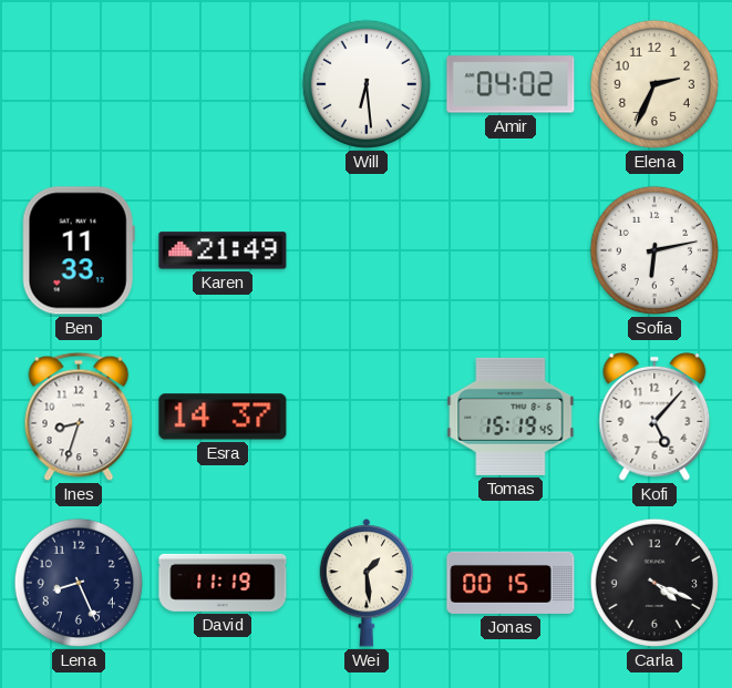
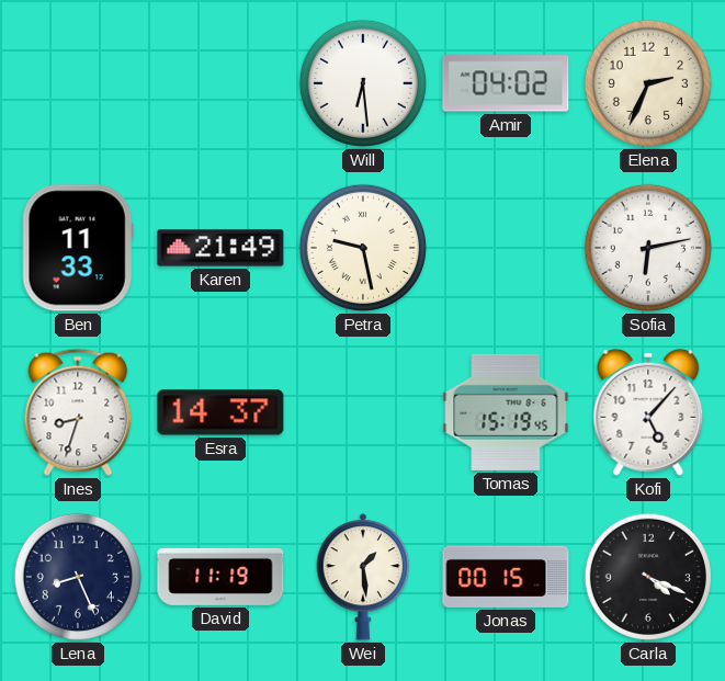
Petra: none -> 9:28 (363, 248)
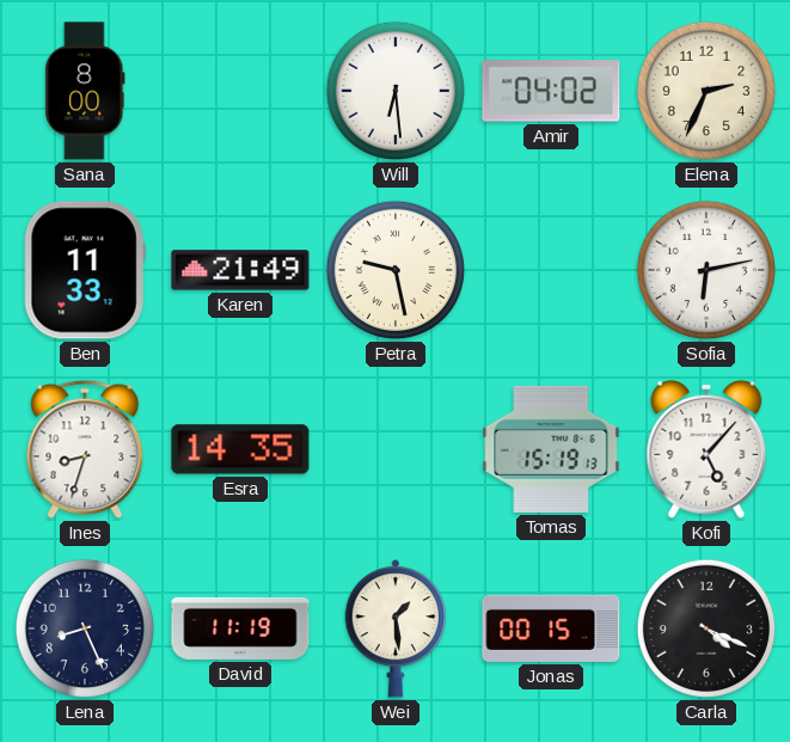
Sana: none -> 8:00 (85, 91)
Esra: 14:37 -> 14:35 (240, 449)
Tomas: 15:19:45 -> 15:19:13 (551, 449)
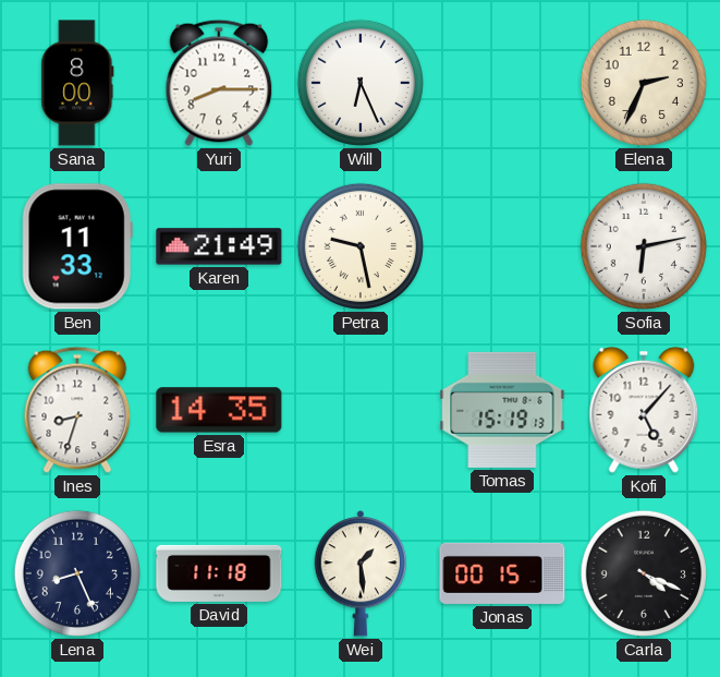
Yuri: none -> 8:15 (219, 83)
Will: 6:29 -> 6:26 (361, 83)
Amir: 04:02 -> none (551, 91)
David: 11:19 -> 11:18 (219, 573)
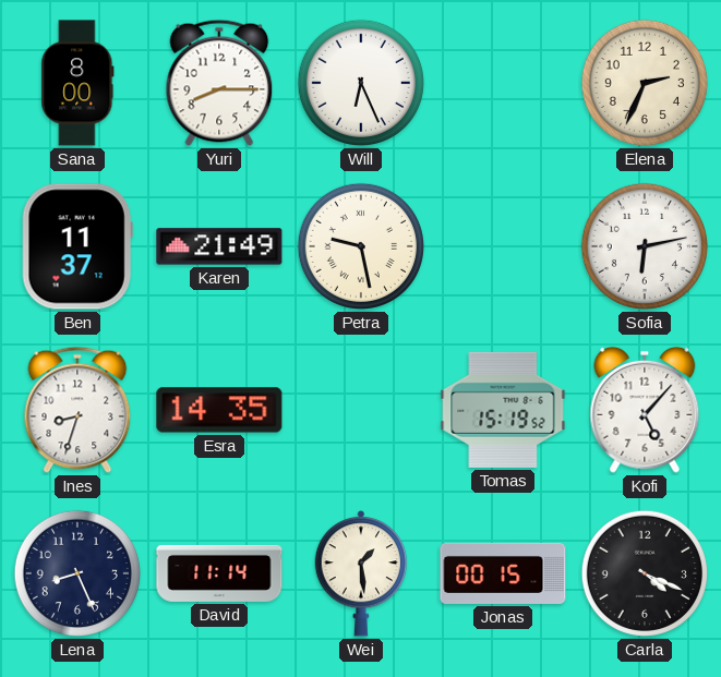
Ben: 11:33 -> 11:37 (77, 246)
Tomas: 15:19:13 -> 15:19:52 (503, 410)
David: 11:18 -> 11:14 (219, 573)
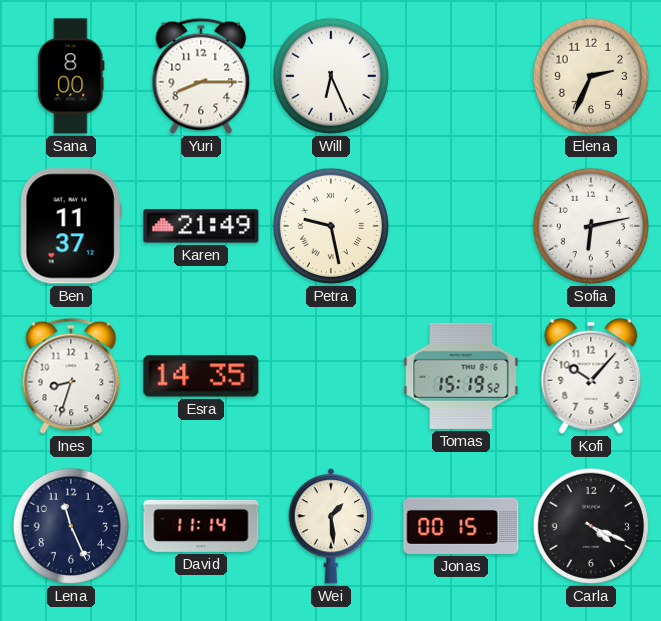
Kofi: 5:07 -> 10:07 (591, 376)
Lena: 8:26 -> 11:26 (71, 526)
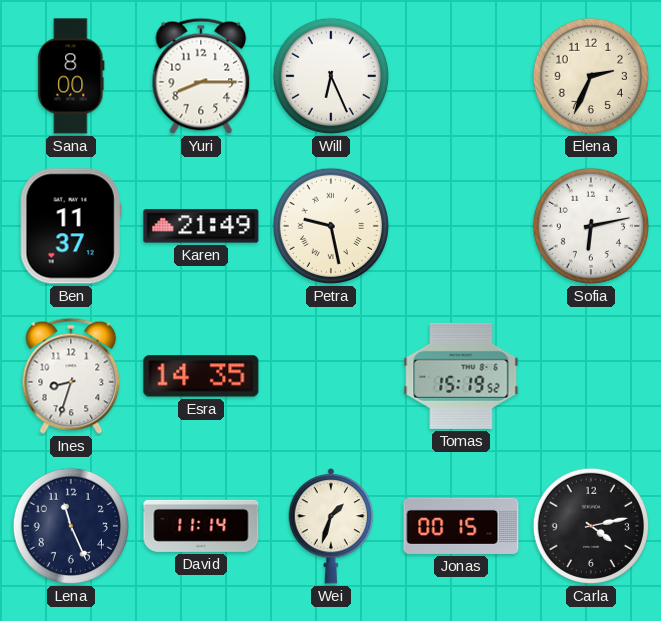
Kofi: 10:07 -> none (591, 376)
Wei: 1:29 -> 1:33 (331, 527)
Carla: 4:19 -> 4:13 (591, 526)
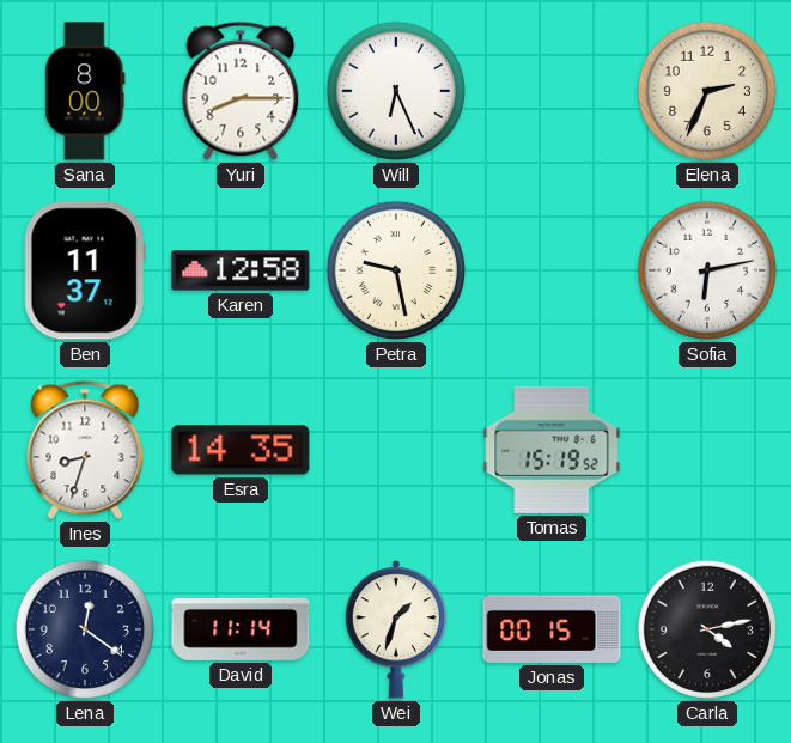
Karen: 21:49 -> 12:58 (241, 270)
Lena: 11:26 -> 12:21 (85, 629)
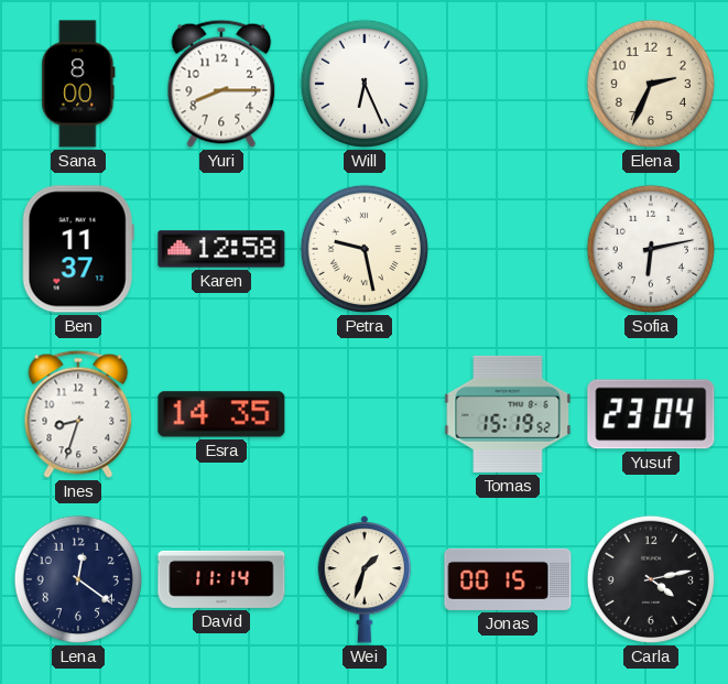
Yusuf: none -> 23:04 (651, 414)
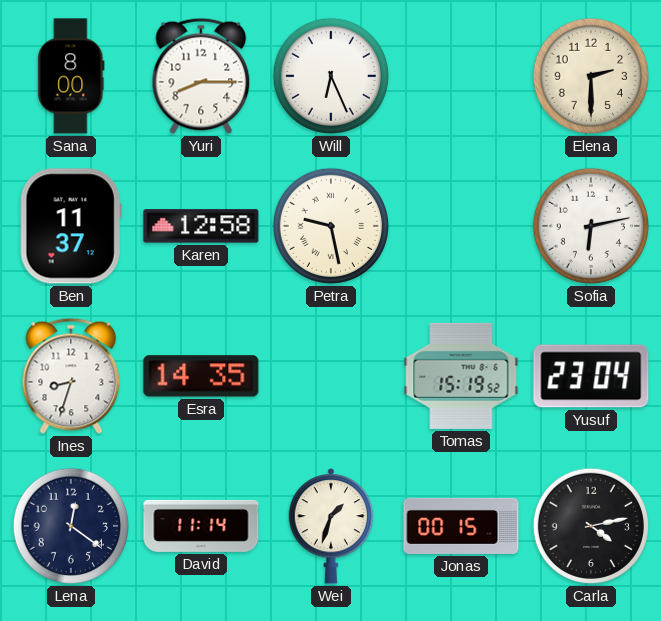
Elena: 2:34 -> 2:30 (591, 76)
